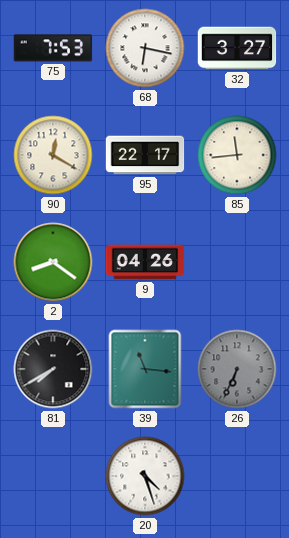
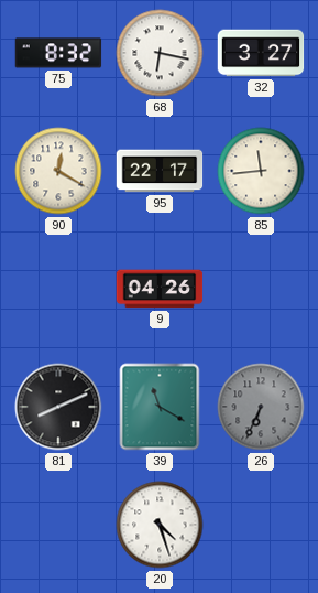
75: 7:53 -> 8:32 (58, 53)
2: 8:21 -> none (53, 262)
81: 7:40 -> 8:11 (58, 407)
39: 11:16 -> 11:20 (160, 407)
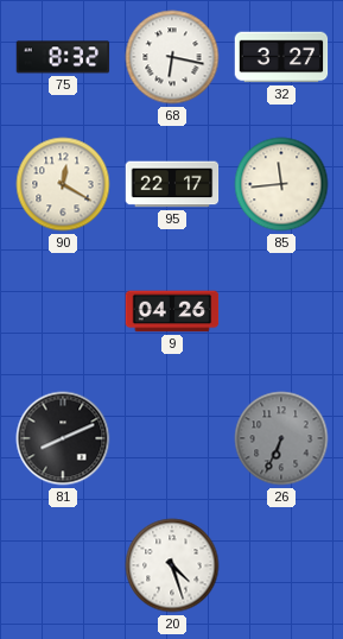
39: 11:20 -> none (160, 407)
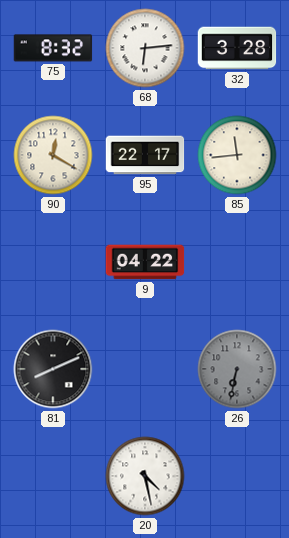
68: 6:17 -> 6:14 (145, 48)
32: 3:27 -> 3:28 (237, 48)
9: 04:26 -> 04:22 (145, 262)
26: 6:34 -> 6:32 (237, 369)
20: 4:27 -> 4:28 (145, 476)
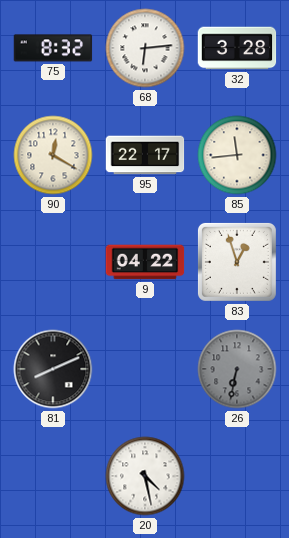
83: none -> 12:57 (237, 262)
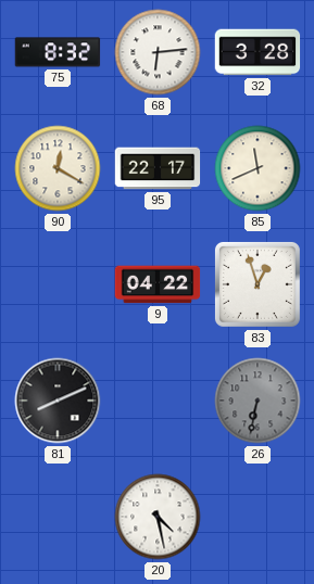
85: 11:44 -> 11:41 (258, 168)
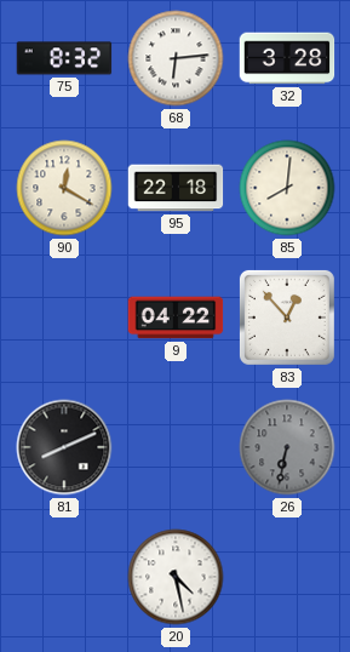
95: 22:17 -> 22:18 (176, 188)
85: 11:41 -> 8:01 (287, 188)
83: 12:57 -> 12:53 (287, 318)
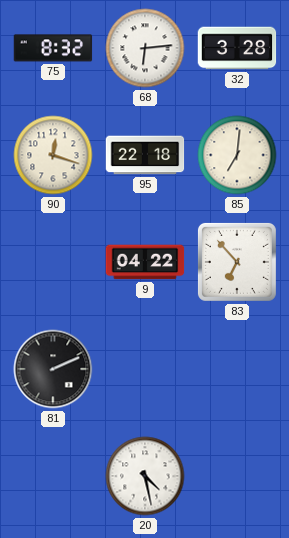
90: 12:20 -> 12:18 (53, 155)
85: 8:01 -> 7:01 (237, 155)
83: 12:53 -> 6:53 (237, 262)
81: 8:11 -> 2:11 (53, 369)
26: 6:32 -> none (287, 447)
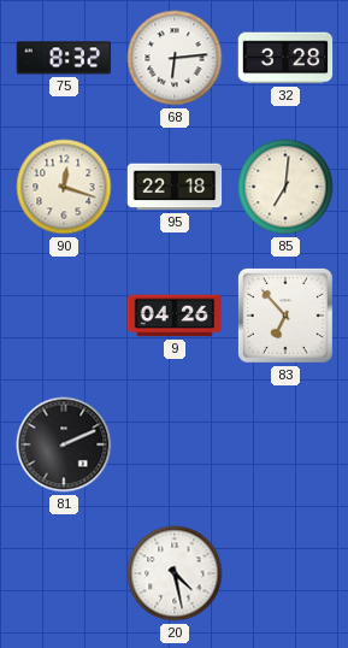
9: 04:22 -> 04:26 (175, 316)
